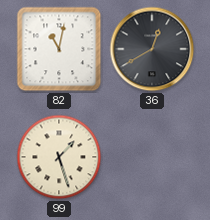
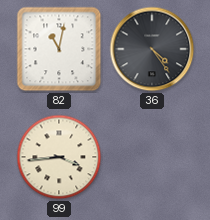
36: 12:40 -> 4:24 (152, 49)
99: 1:27 -> 3:44 (59, 157)
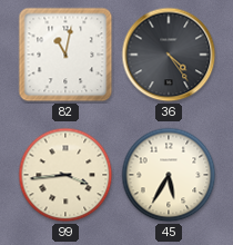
45: none -> 5:35 (169, 175)
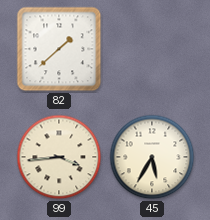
82: 11:02 -> 1:38 (59, 49)
36: 4:24 -> none (169, 55)
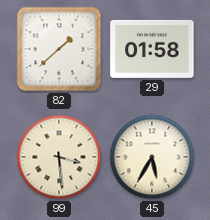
29: none -> 01:58 (152, 49)
99: 3:44 -> 3:29 (59, 157)
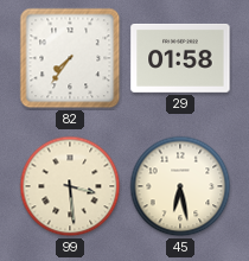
82: 1:38 -> 7:36 (70, 58)
45: 5:35 -> 6:28 (180, 186)
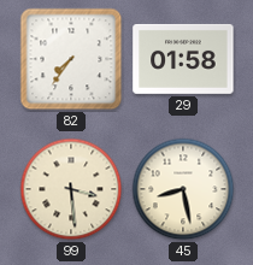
45: 6:28 -> 8:28 (183, 189)
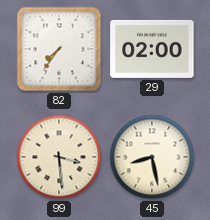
29: 01:58 -> 02:00 (152, 49)
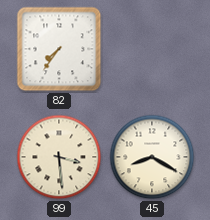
29: 02:00 -> none (152, 49)
45: 8:28 -> 8:20 (152, 157)
